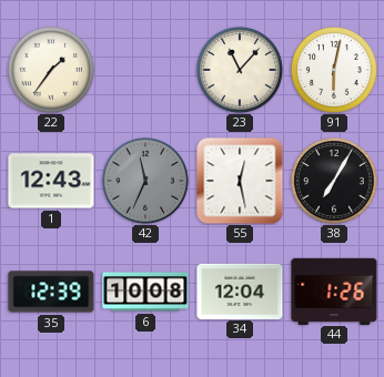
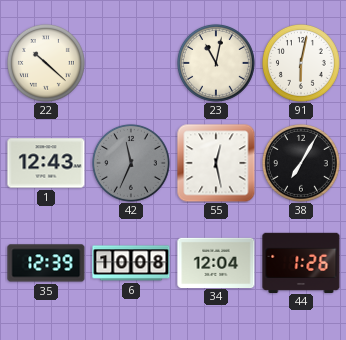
22: 1:36 -> 10:22 (46, 63)
23: 11:07 -> 11:02 (216, 63)
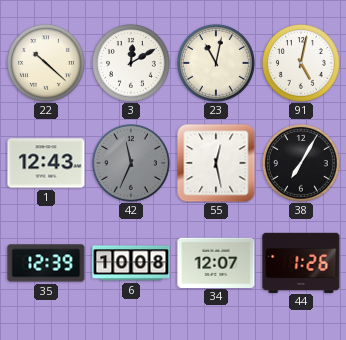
3: none -> 12:10 (131, 63)
91: 6:02 -> 5:02 (301, 63)
34: 12:04 -> 12:07 (216, 262)
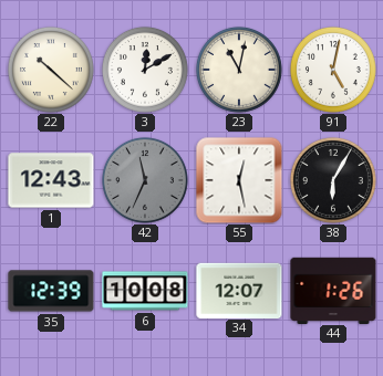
38: 7:05 -> 6:05 (333, 180)
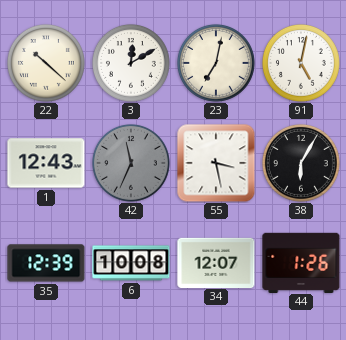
23: 11:02 -> 7:02 (216, 63)
55: 12:28 -> 3:28 (216, 163)
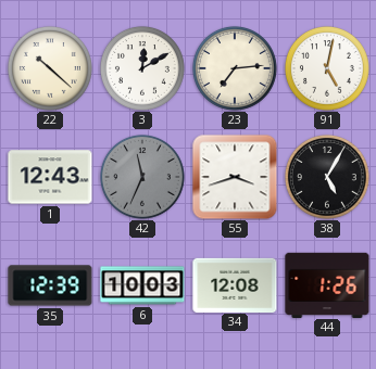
23: 7:02 -> 7:14 (235, 68)
55: 3:28 -> 3:42 (235, 177)
38: 6:05 -> 5:05 (327, 177)
6: 10:08 -> 10:03 (142, 285)
34: 12:07 -> 12:08 (235, 284)
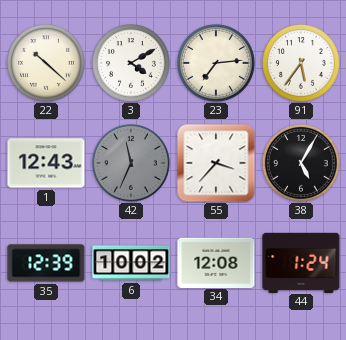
3: 12:10 -> 4:10 (131, 63)
91: 5:02 -> 5:36 (301, 63)
55: 3:42 -> 3:37 (216, 163)
6: 10:03 -> 10:02 (131, 263)
44: 1:26 -> 1:24 (301, 262)
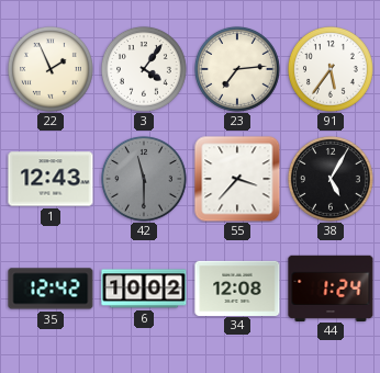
22: 10:22 -> 1:56 (51, 69)
3: 4:10 -> 4:06 (144, 69)
42: 11:34 -> 11:30 (144, 179)
35: 12:39 -> 12:42 (51, 289)
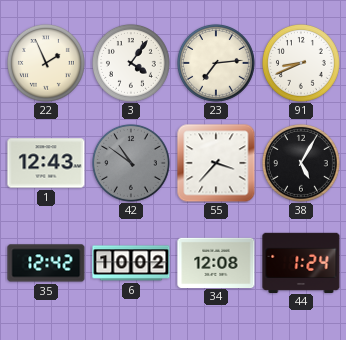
91: 5:36 -> 8:41 (301, 63)
42: 11:30 -> 10:51 (131, 163)
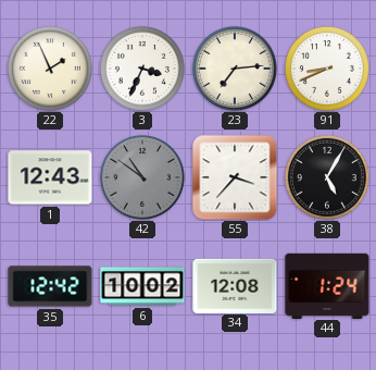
3: 4:06 -> 3:34 (142, 69)
